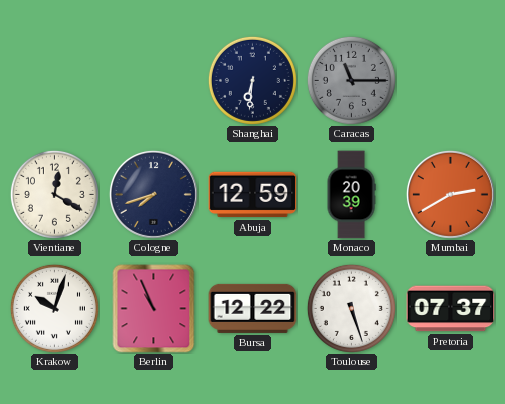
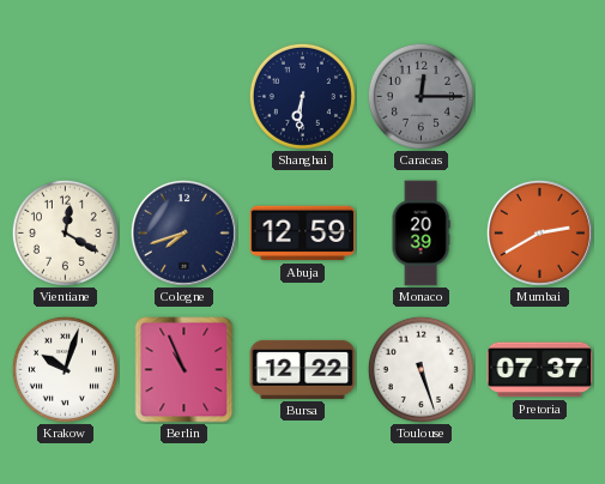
Caracas: 11:15 -> 12:15 (421, 96)
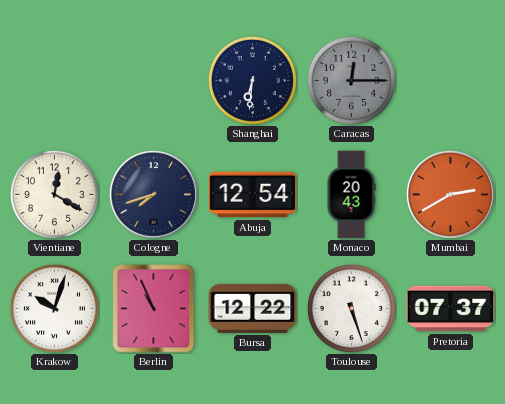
Abuja: 12:59 -> 12:54 (253, 195)
Monaco: 20:39 -> 20:43 (351, 195)
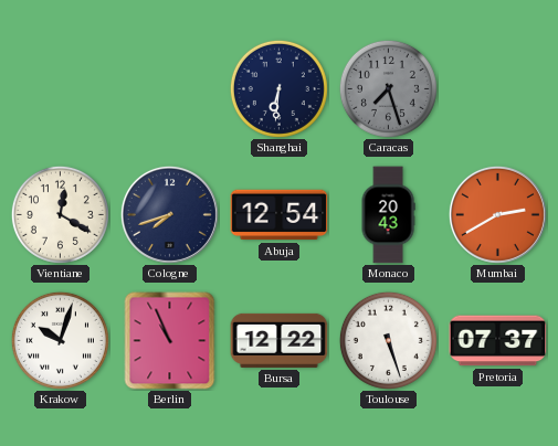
Caracas: 12:15 -> 7:27 (388, 88)
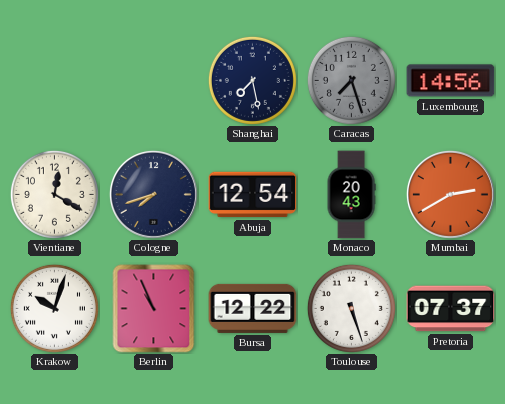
Shanghai: 6:31 -> 7:28 (252, 80)
Luxembourg: none -> 14:56 (451, 81)
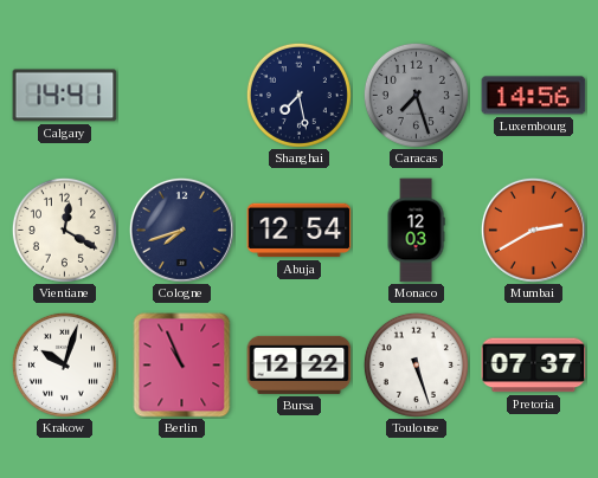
Calgary: none -> 14:41 (65, 96)
Monaco: 20:43 -> 12:03 (416, 231)
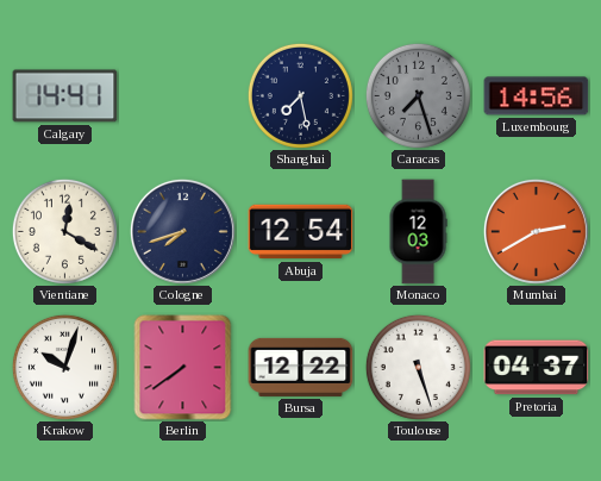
Berlin: 10:56 -> 7:39 (183, 368)
Pretoria: 07:37 -> 04:37 (537, 368)
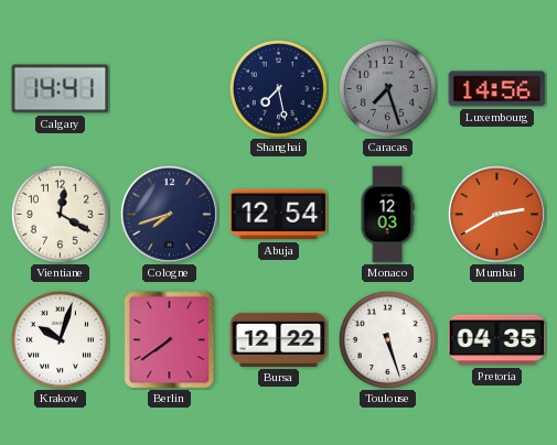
Pretoria: 04:37 -> 04:35 (497, 340)
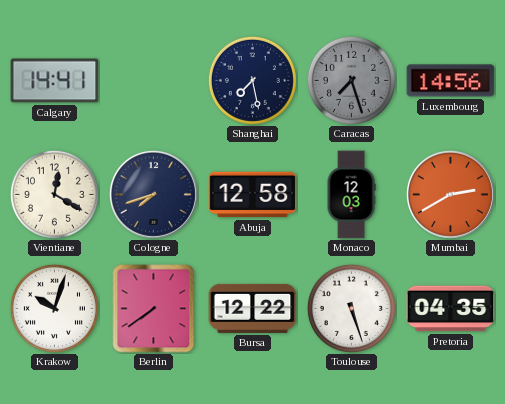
Abuja: 12:54 -> 12:58 (253, 195)
